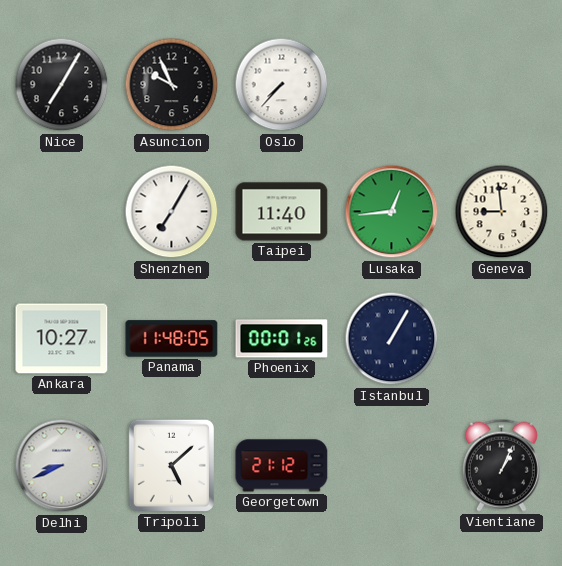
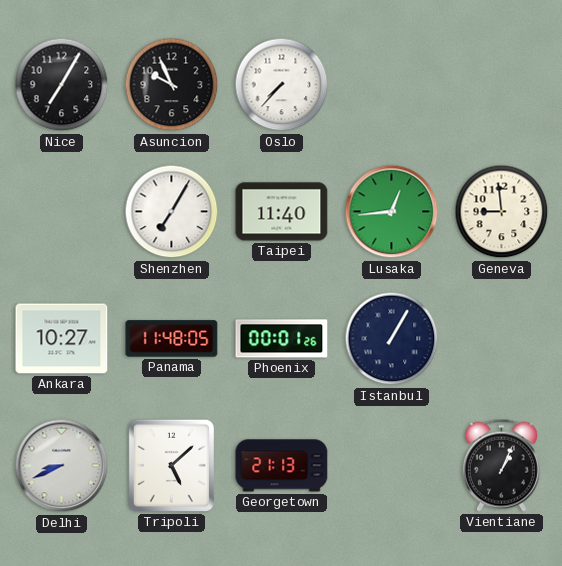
Georgetown: 21:12 -> 21:13 (282, 466)
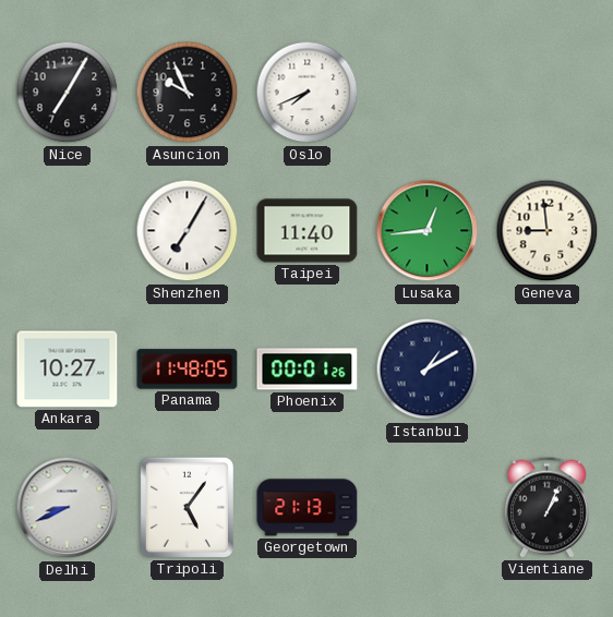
Oslo: 7:37 -> 7:41 (308, 93)
Istanbul: 1:05 -> 1:10 (428, 370)
Tripoli: 5:08 -> 5:06 (187, 507)
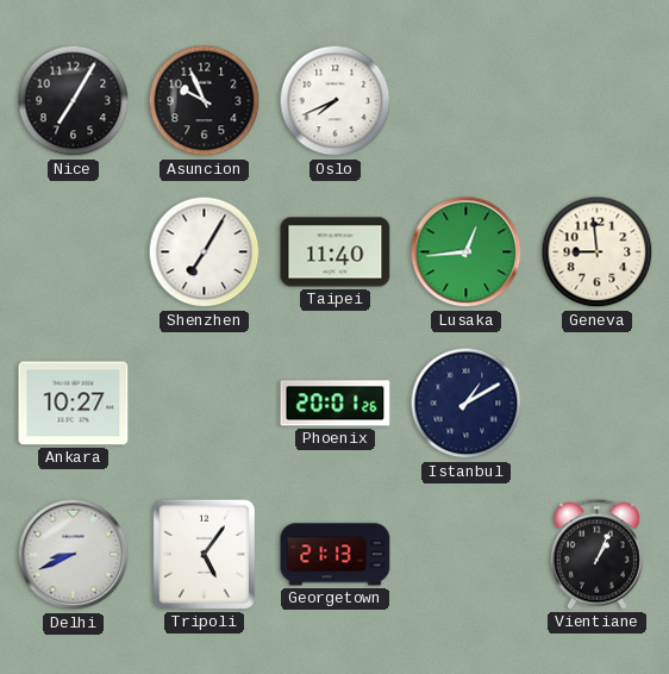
Panama: 11:48 -> none (188, 370)
Phoenix: 00:01 -> 20:01 (336, 404)
